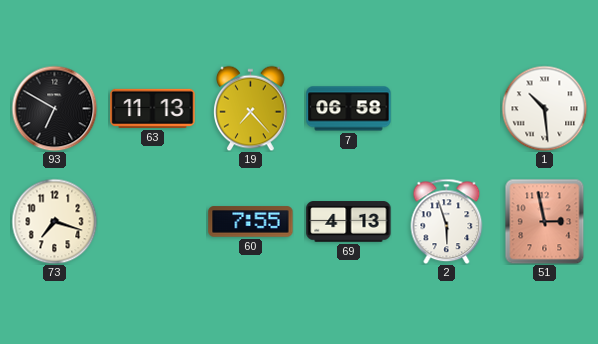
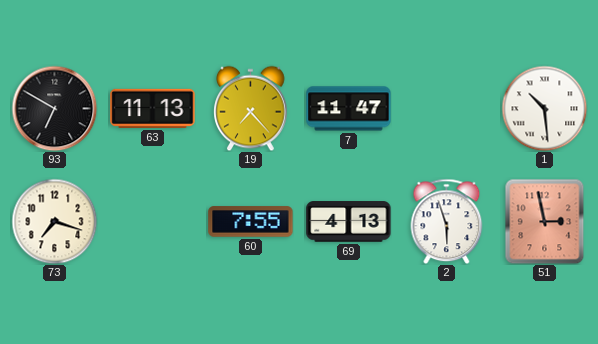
7: 06:58 -> 11:47 (349, 109)
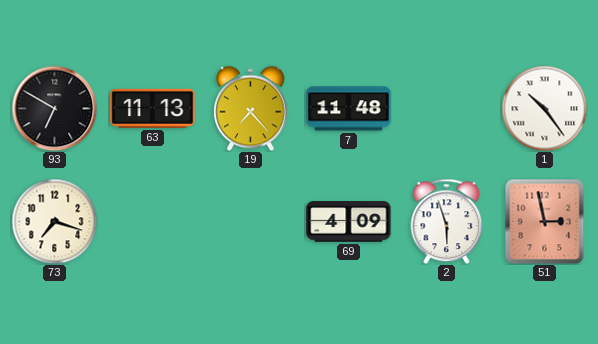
7: 11:47 -> 11:48 (349, 109)
1: 10:29 -> 10:24 (544, 108)
60: 7:55 -> none (251, 222)
69: 4:13 -> 4:09 (349, 222)
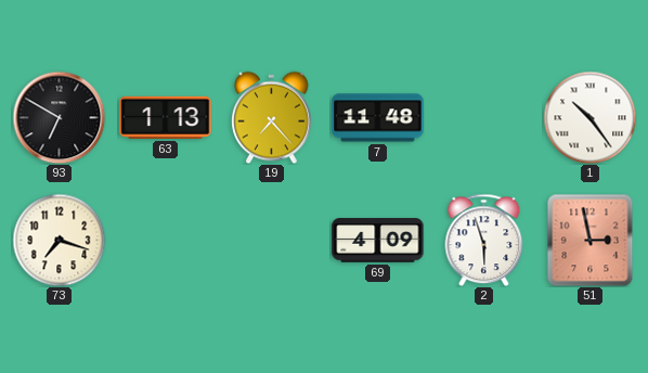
63: 11:13 -> 1:13 (166, 117)
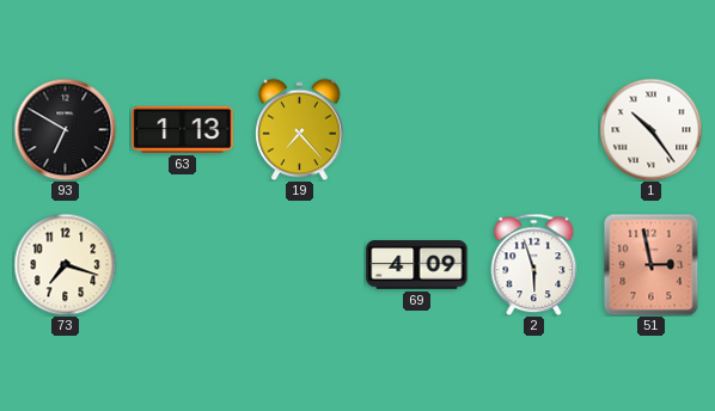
7: 11:48 -> none (378, 118)
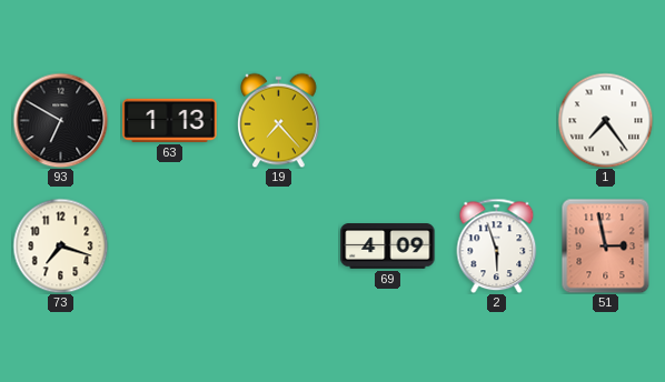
1: 10:24 -> 7:24 (605, 120)
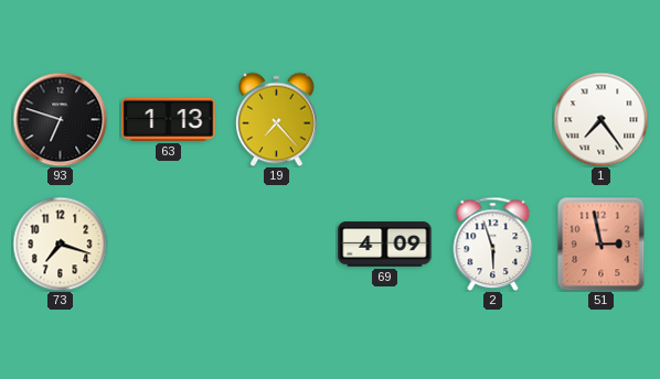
93: 6:50 -> 6:48 (60, 119)
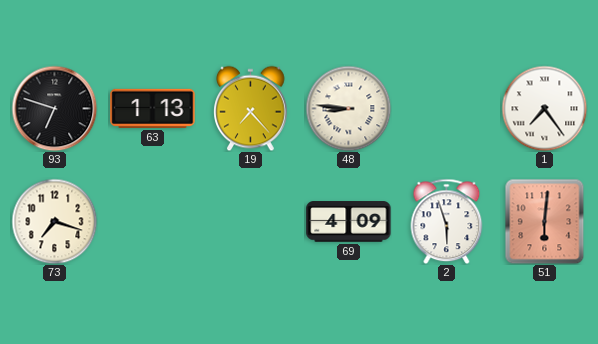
48: none -> 8:46 (348, 108)
51: 2:58 -> 6:01 (545, 221)
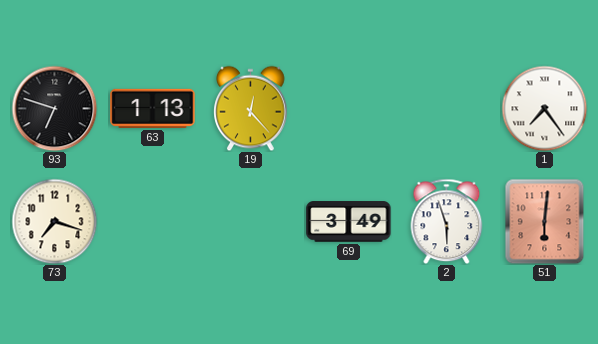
19: 7:23 -> 12:23 (251, 108)
48: 8:46 -> none (348, 108)
69: 4:09 -> 3:49 (349, 222)
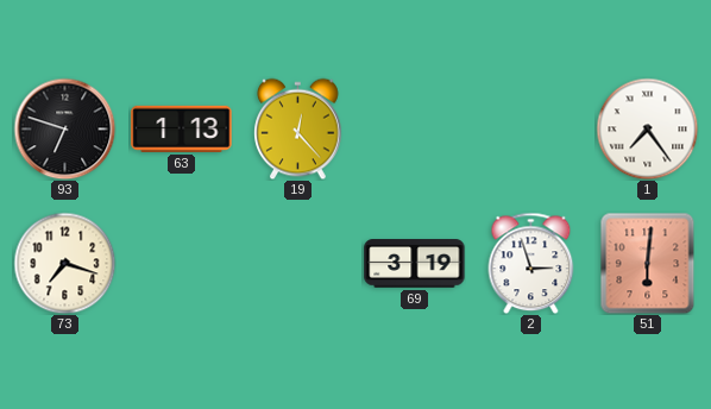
69: 3:49 -> 3:19 (415, 264)
2: 5:57 -> 2:57 (531, 263)
